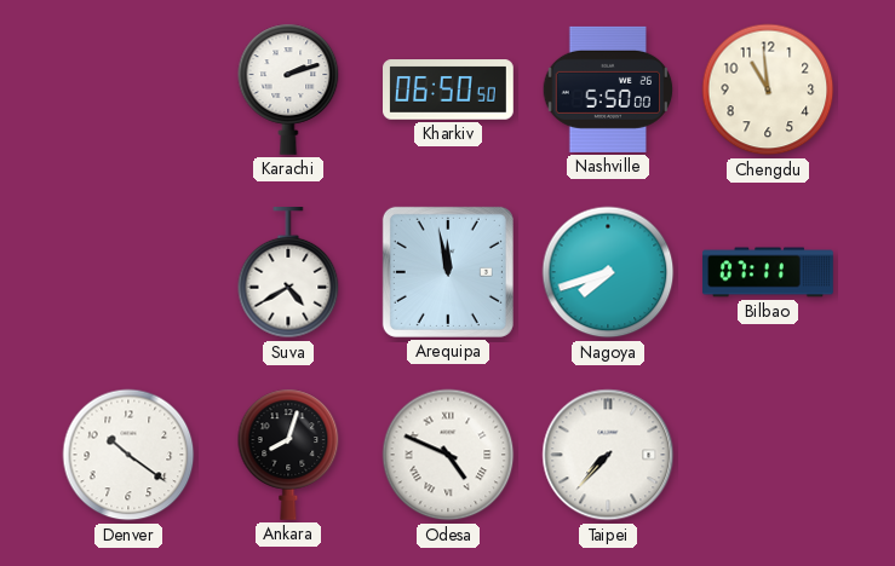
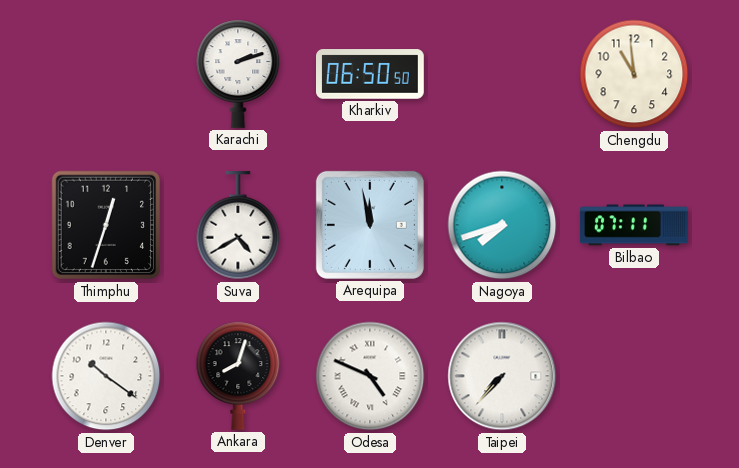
Nashville: 5:50 -> none (608, 89)
Thimphu: none -> 12:33 (106, 225)
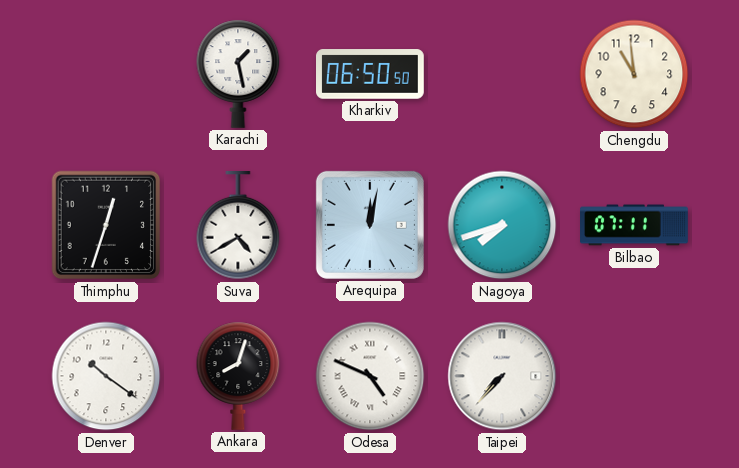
Karachi: 2:12 -> 1:28 (238, 74)
Arequipa: 11:58 -> 12:02 (370, 225)
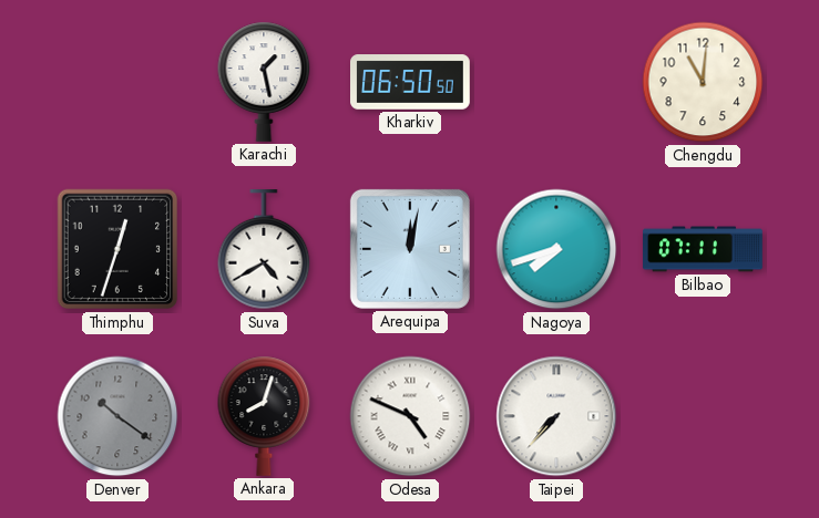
Chengdu: 10:59 -> 11:01 (703, 82)
Denver dial: white -> grey (117, 416)
